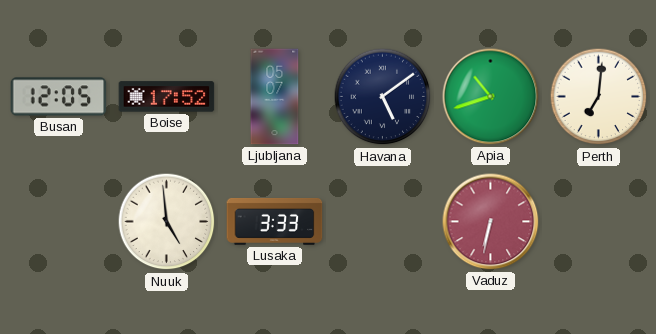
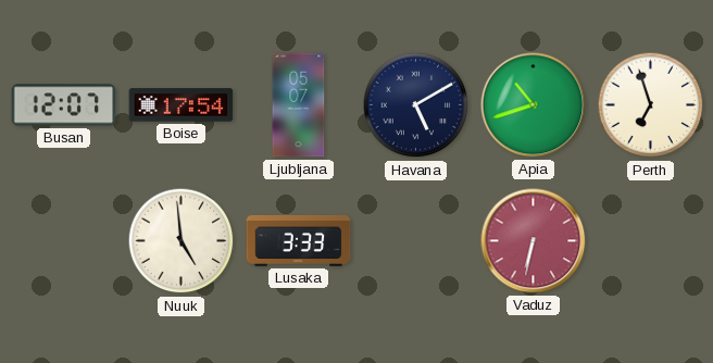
Busan: 12:05 -> 12:07 (64, 105)
Boise: 17:52 -> 17:54 (182, 105)
Havana: 5:09 -> 5:10 (416, 105)
Perth: 7:01 -> 6:57 (651, 105)
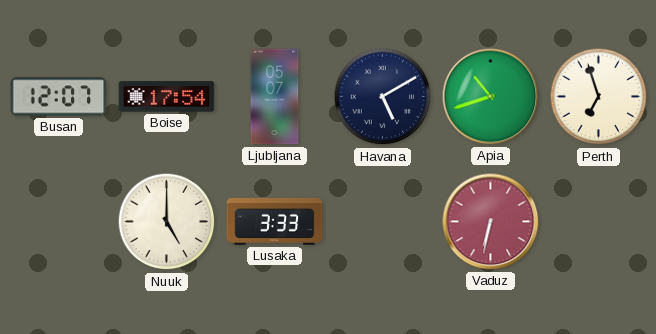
Nuuk: 4:59 -> 5:00 (167, 222)
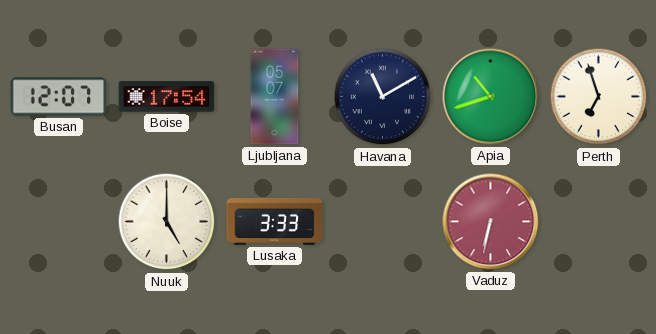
Havana: 5:10 -> 11:10 (383, 97)
